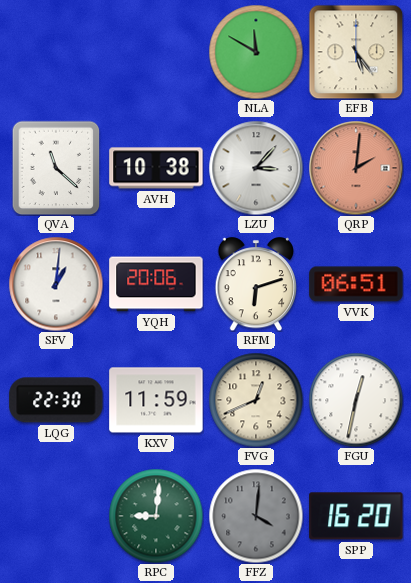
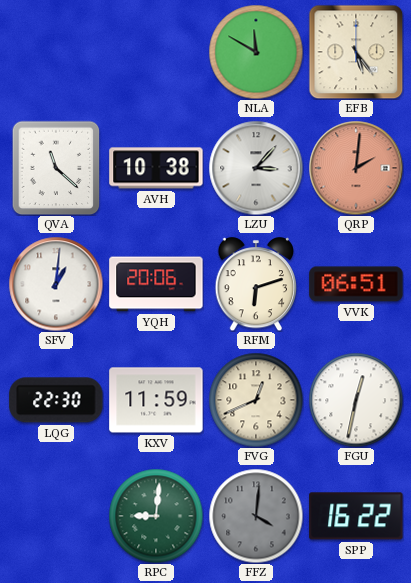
SPP: 16:20 -> 16:22 (356, 516)
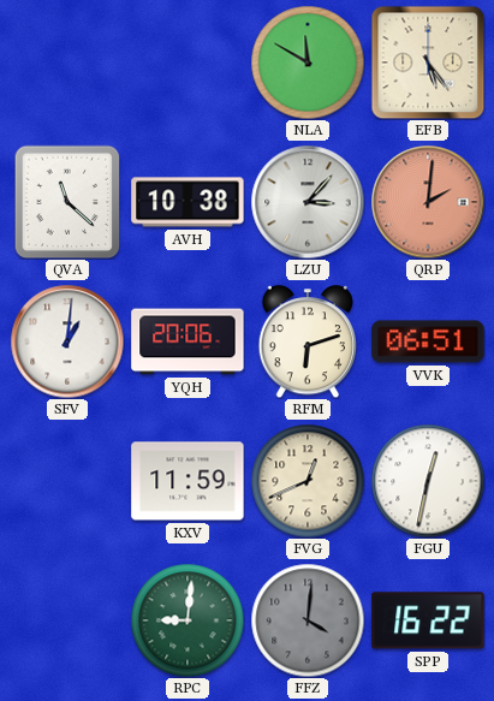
LQG: 22:30 -> none (56, 400)
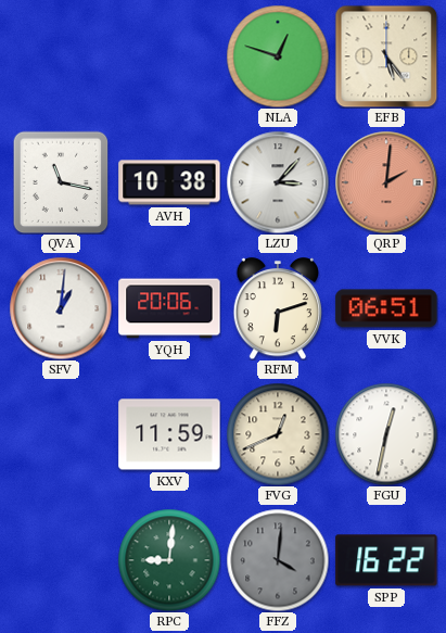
NLA: 11:50 -> 12:48 (278, 56)
QVA: 11:22 -> 11:17 (61, 182)
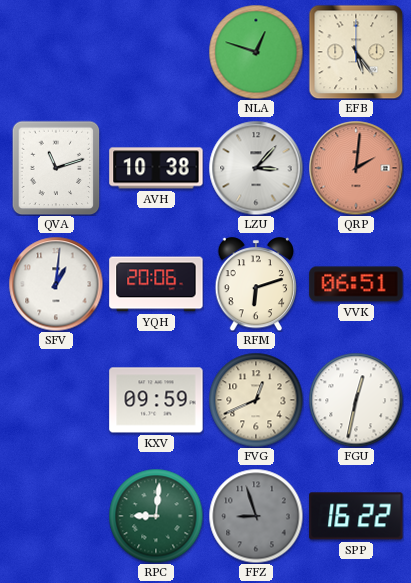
QVA: 11:17 -> 11:12 (56, 168)
KXV: 11:59 -> 09:59 (156, 400)
FFZ: 4:01 -> 8:57 (256, 516)
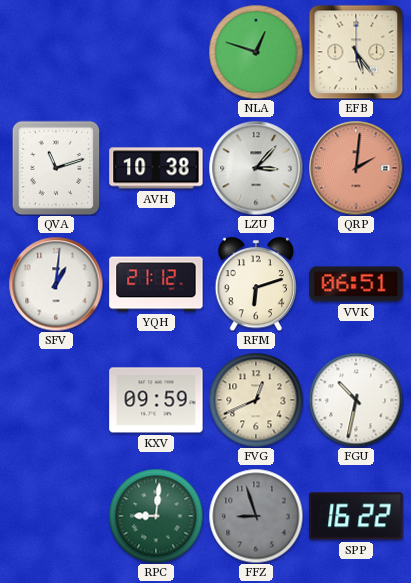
YQH: 20:06 -> 21:12 (156, 284)
FGU: 12:32 -> 10:32 (356, 400)
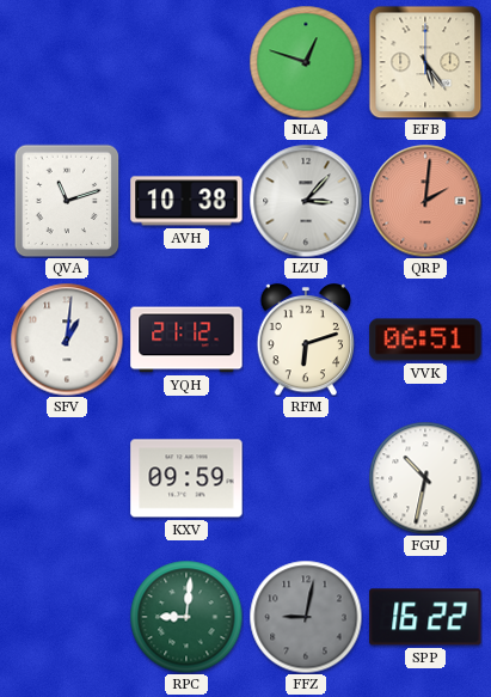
FVG: 12:41 -> none (256, 400)
FFZ: 8:57 -> 9:02 (306, 617)
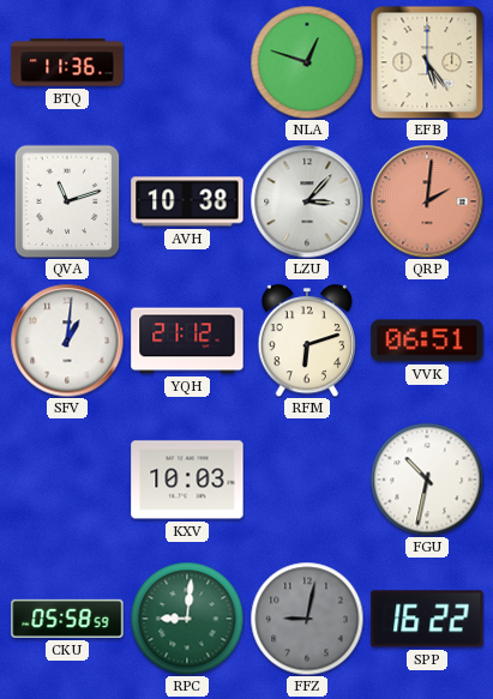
BTQ: none -> 11:36 (67, 62)
KXV: 09:59 -> 10:03 (187, 480)
CKU: none -> 05:58 (67, 619)
